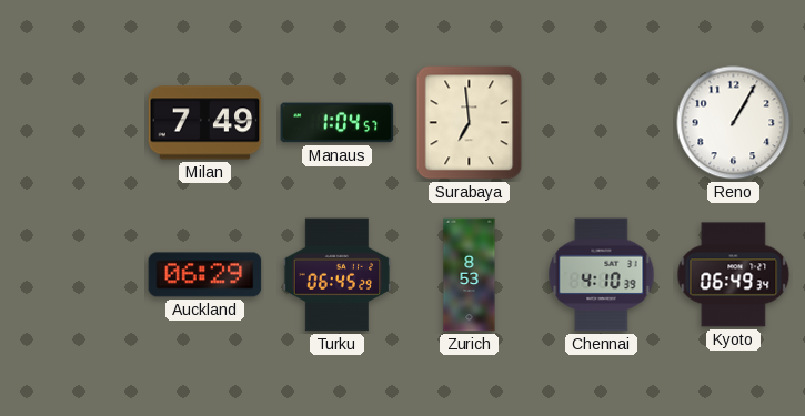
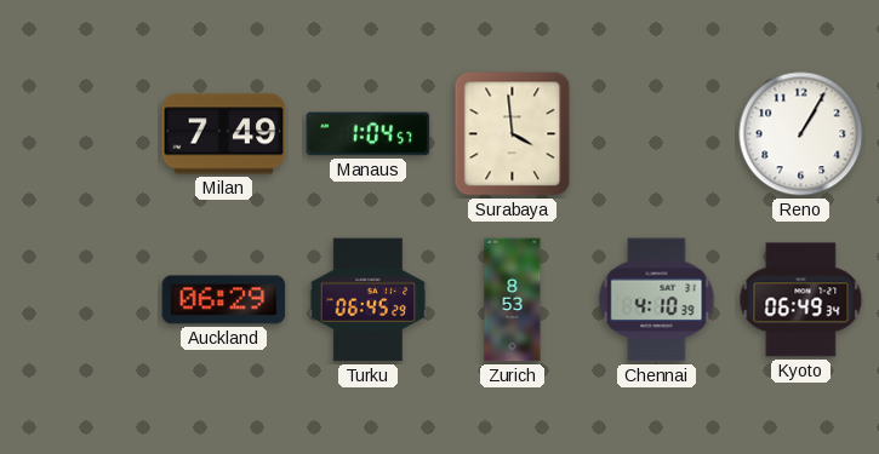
Surabaya: 6:59 -> 3:59 (513, 134)
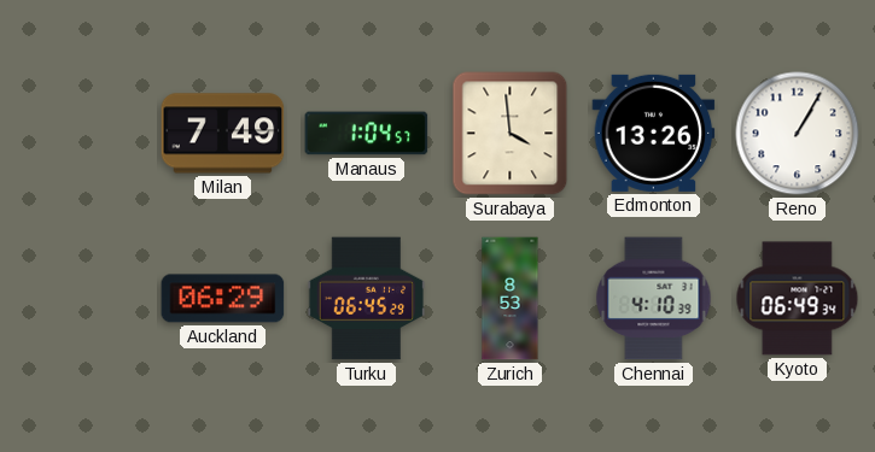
Edmonton: none -> 13:26 (654, 133)
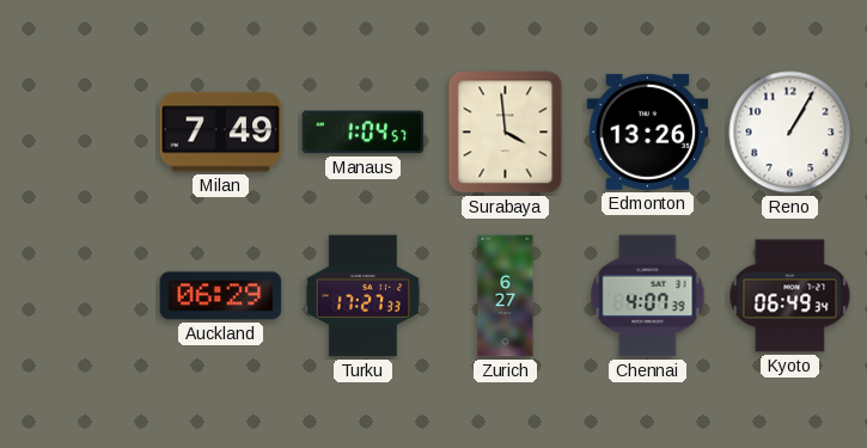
Turku: 06:45 -> 17:27 (364, 296)
Zurich: 8:53 -> 6:27 (506, 296)
Chennai: 4:10 -> 4:07 (648, 296)
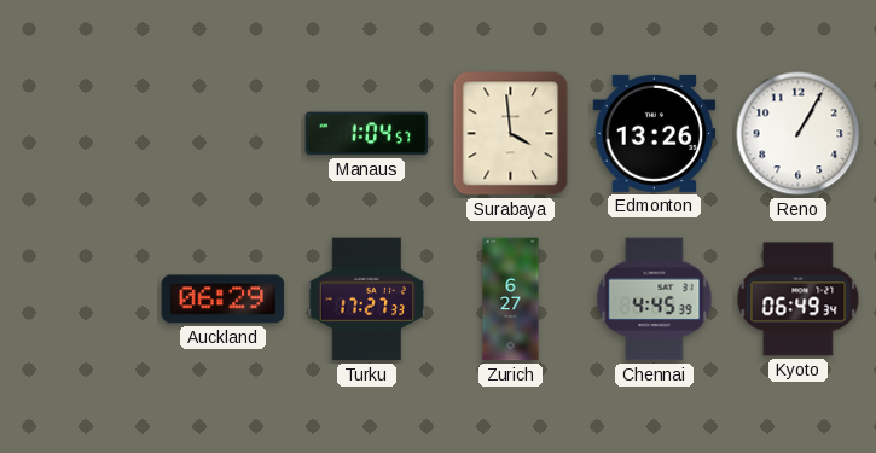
Milan: 7:49 -> none (221, 133)
Chennai: 4:07 -> 4:45 (655, 300)
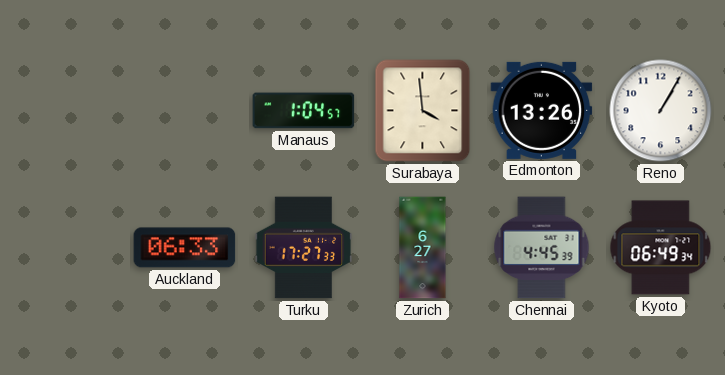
Auckland: 06:29 -> 06:33 (185, 248)
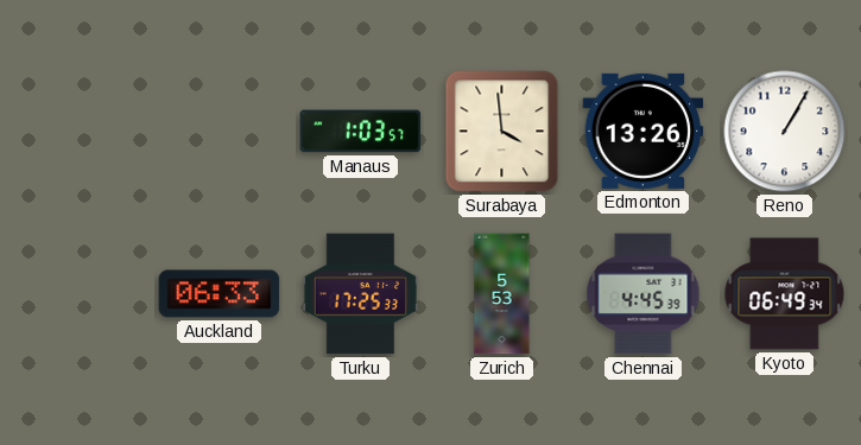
Manaus: 1:04 -> 1:03 (361, 132)
Turku: 17:27 -> 17:25 (361, 294)
Zurich: 6:27 -> 5:53 (502, 294)
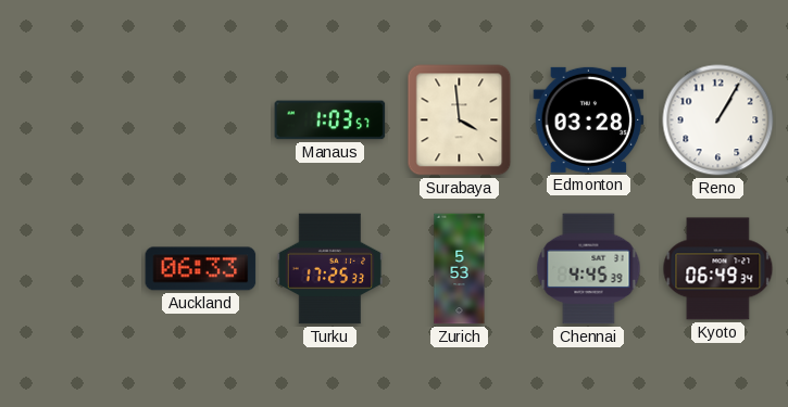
Edmonton: 13:26 -> 03:28 (589, 119)
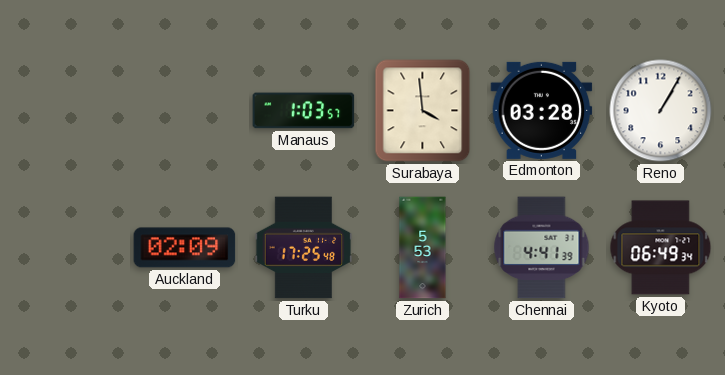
Auckland: 06:33 -> 02:09 (185, 248)
Turku: 17:25:33 -> 17:25:48 (304, 248)
Chennai: 4:45 -> 4:41 (542, 248)
